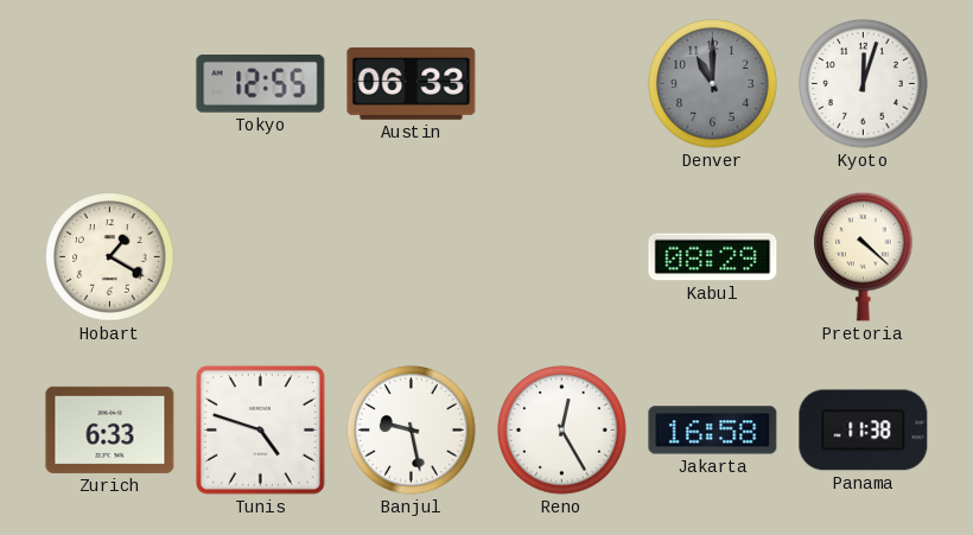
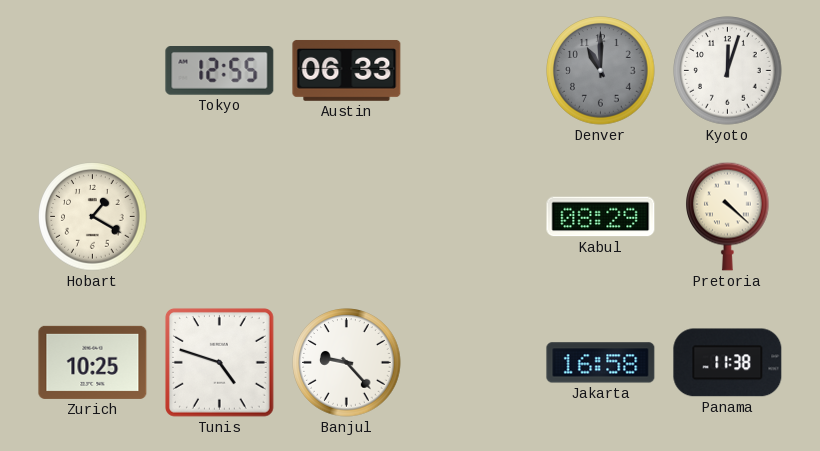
Zurich: 6:33 -> 10:25 (93, 362)
Banjul: 9:28 -> 9:23 (347, 363)
Reno: 12:25 -> none (562, 431)
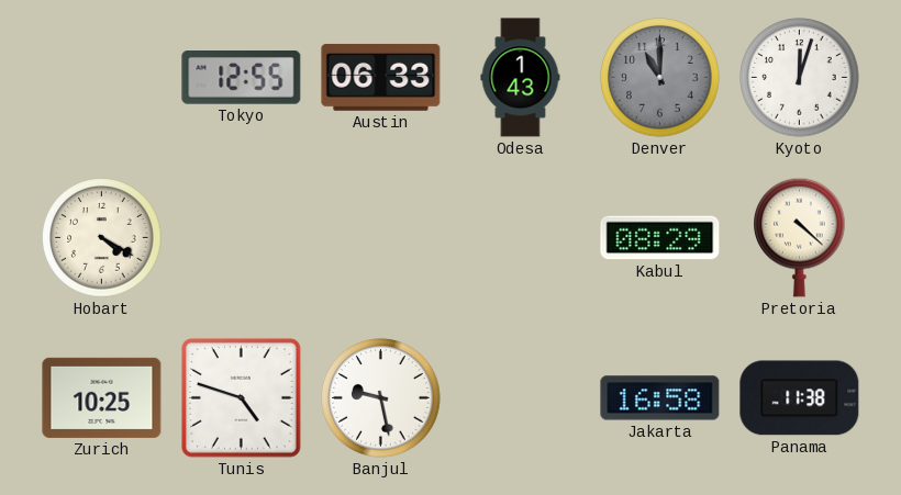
Odesa: none -> 1:43 (521, 78)
Hobart: 1:20 -> 4:20 (102, 238)
Banjul: 9:23 -> 9:28 (381, 398)
